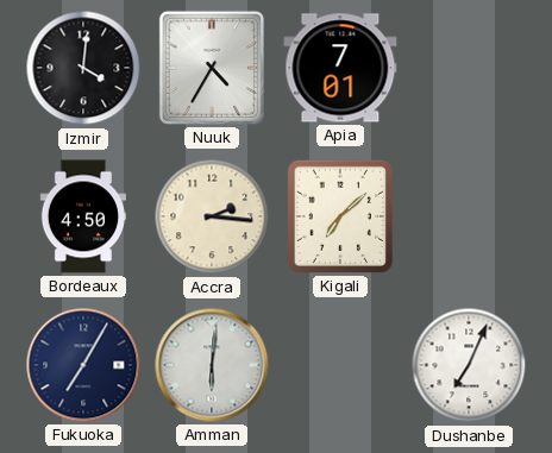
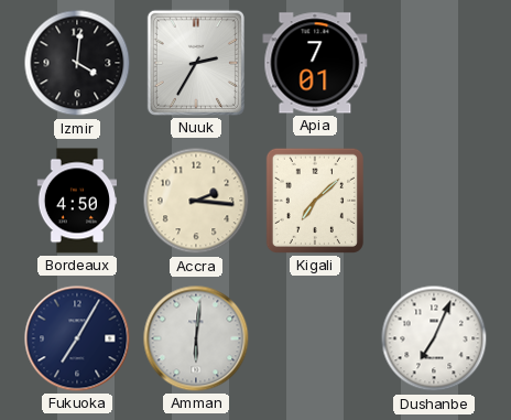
Nuuk: 4:35 -> 2:35 (196, 63)
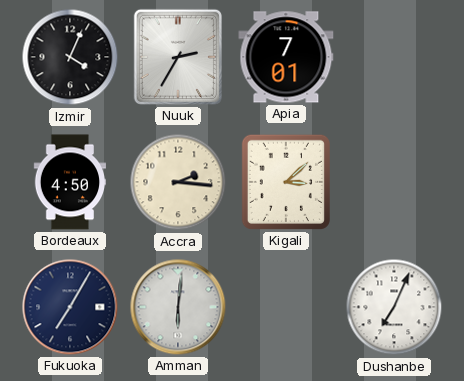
Izmir: 4:01 -> 4:04 (70, 57)
Kigali: 7:08 -> 3:08 (286, 182)
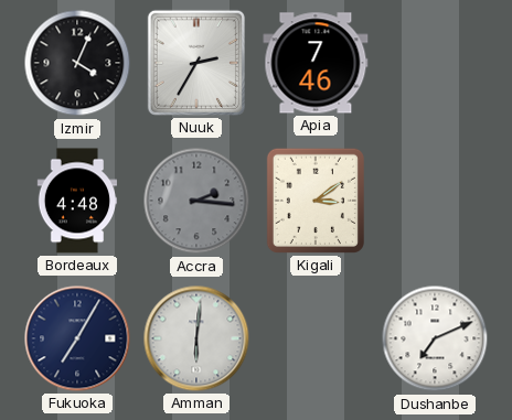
Apia: 7:01 -> 7:46 (316, 63)
Bordeaux: 4:50 -> 4:48 (76, 201)
Accra dial: cream -> grey (196, 201)
Kigali: 3:08 -> 3:09 (316, 201)
Dushanbe: 7:04 -> 7:11 (435, 338)
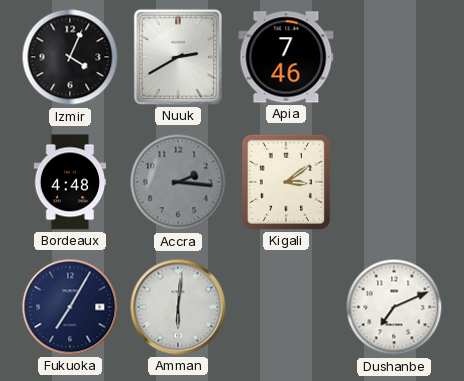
Nuuk: 2:35 -> 2:40 (178, 57)
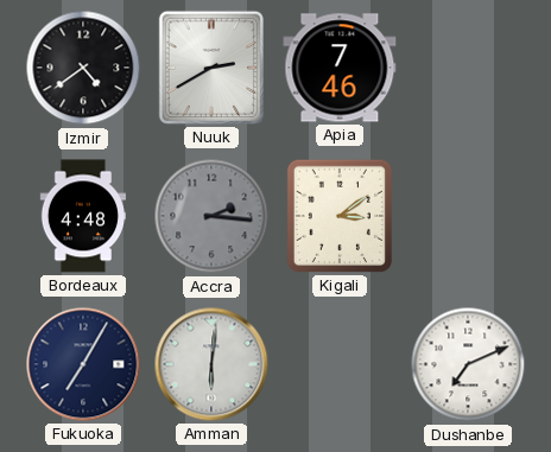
Izmir: 4:04 -> 4:39 (83, 68)
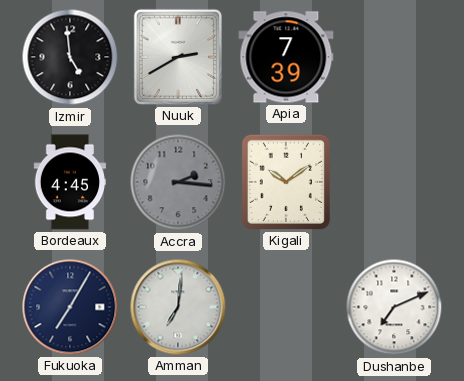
Izmir: 4:39 -> 4:59 (70, 57)
Apia: 7:46 -> 7:39 (286, 57)
Bordeaux: 4:48 -> 4:45 (69, 182)
Kigali: 3:09 -> 10:09 (286, 182)
Amman: 6:01 -> 7:01 (178, 307)
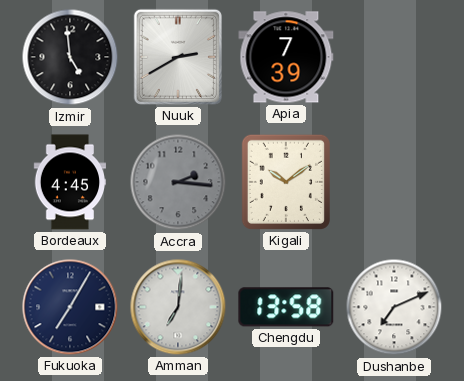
Chengdu: none -> 13:58 (286, 307)
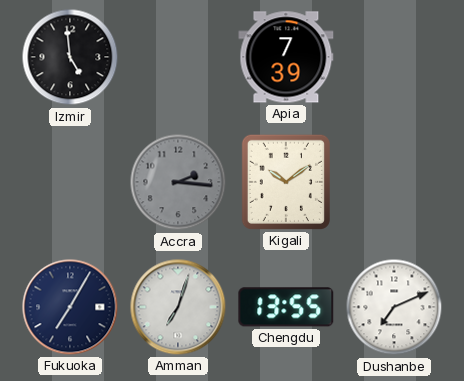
Nuuk: 2:40 -> none (178, 57)
Bordeaux: 4:45 -> none (69, 182)
Amman: 7:01 -> 7:03 (178, 307)
Chengdu: 13:58 -> 13:55 (286, 307)
